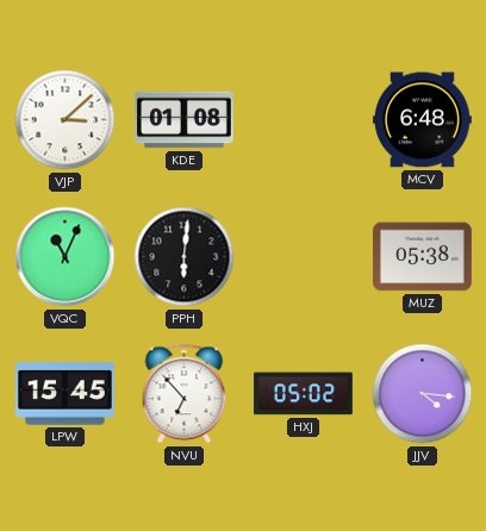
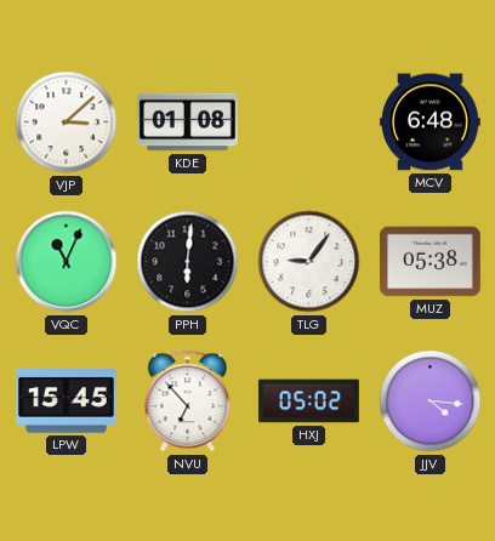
TLG: none -> 9:06 (309, 262)
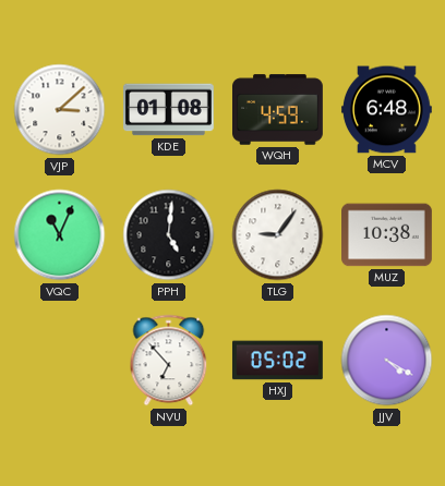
WQH: none -> 4:59 (278, 110)
PPH: 6:01 -> 5:01 (169, 235)
MUZ: 05:38 -> 10:38 (387, 235)
LPW: 15:45 -> none (67, 402)
JJV: 4:16 -> 4:20 (387, 361)
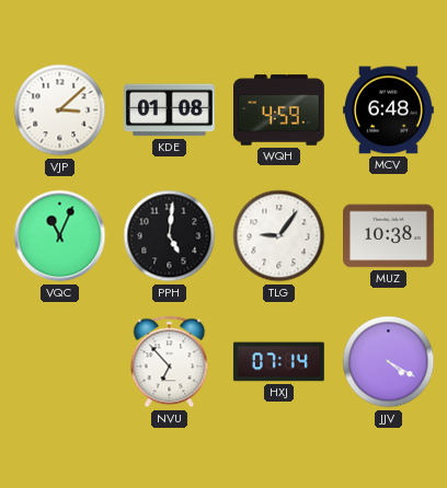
HXJ: 05:02 -> 07:14 (279, 362)
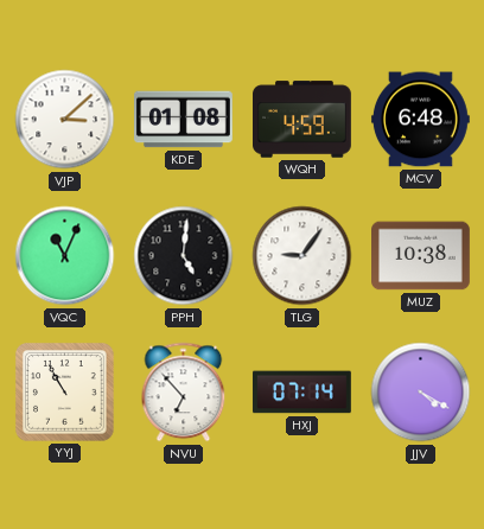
YYJ: none -> 10:55 (65, 393)
